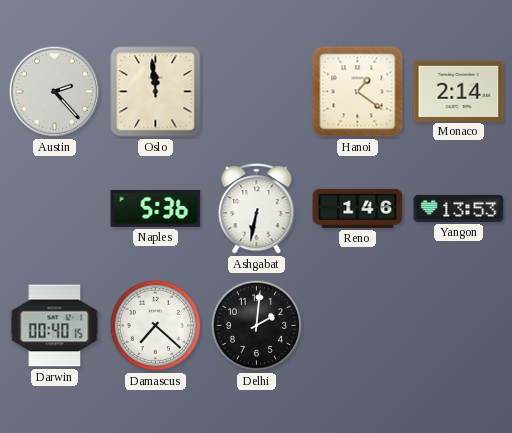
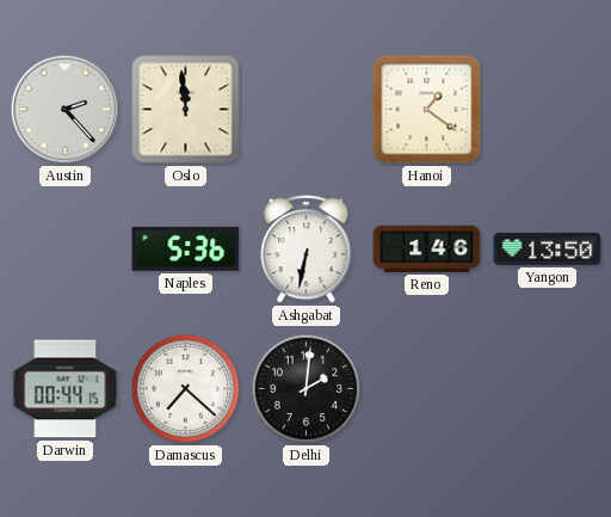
Monaco: 2:14 -> none (459, 91)
Yangon: 13:53 -> 13:50 (548, 248)
Darwin: 00:40 -> 00:44 (66, 389)
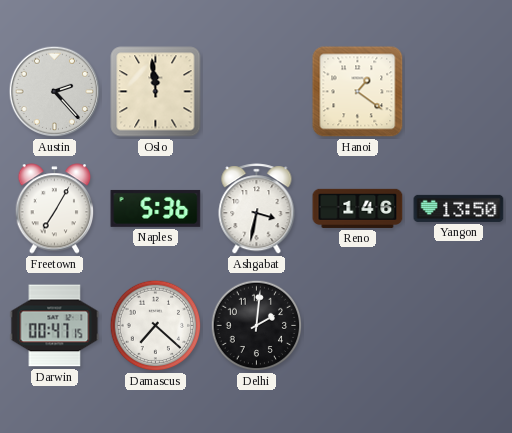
Freetown: none -> 7:05 (55, 209)
Ashgabat: 6:32 -> 3:32 (257, 209)
Darwin: 00:44 -> 00:47 (55, 326)
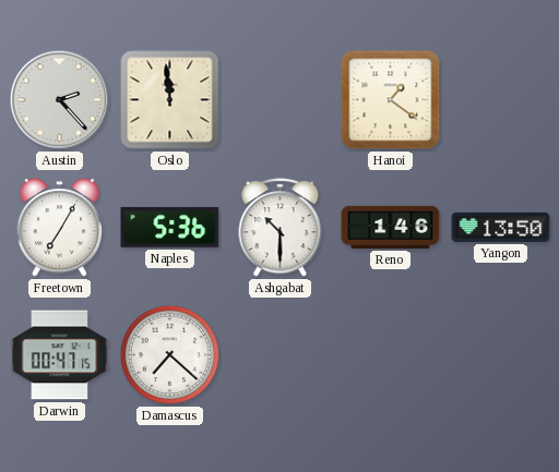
Ashgabat: 3:32 -> 10:30 (281, 228)
Delhi: 2:01 -> none (257, 326)
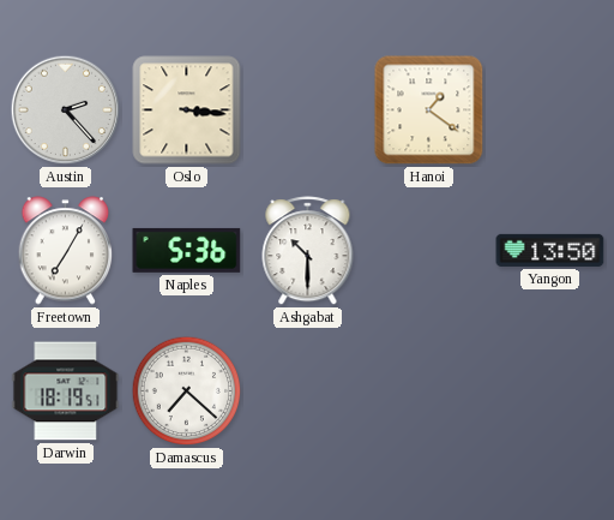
Oslo: 11:59 -> 3:16 (187, 110)
Reno: 1:46 -> none (391, 227)
Darwin: 00:47 -> 18:19 (66, 392)
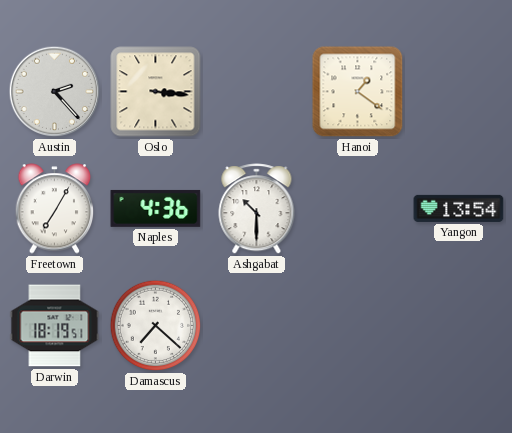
Naples: 5:36 -> 4:36 (156, 208)
Yangon: 13:50 -> 13:54 (459, 208)
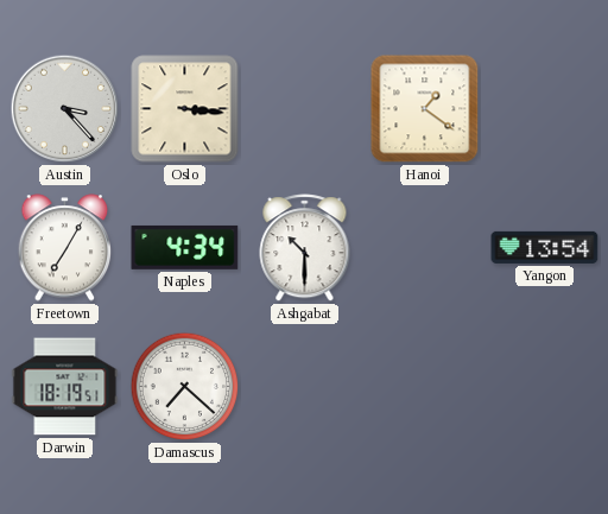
Austin: 2:23 -> 3:23 (65, 109)
Naples: 4:36 -> 4:34 (185, 247)
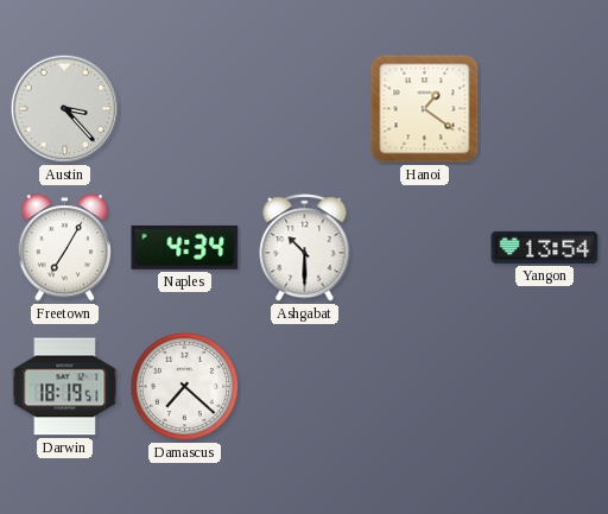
Oslo: 3:16 -> none (185, 109)
